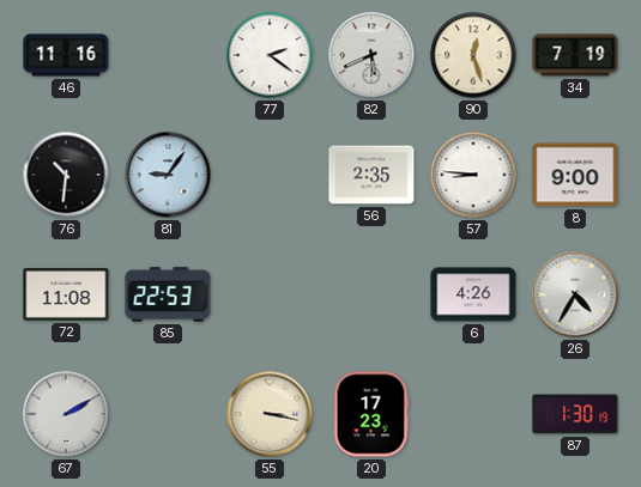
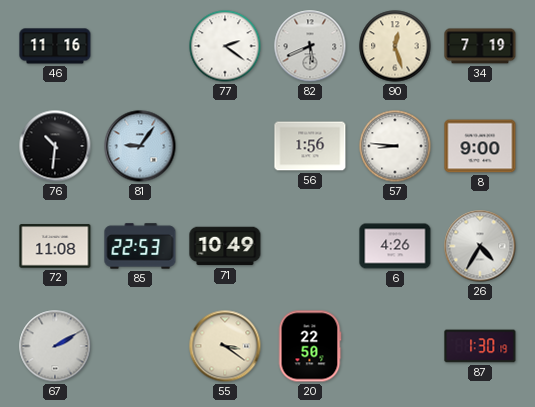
56: 2:35 -> 1:56 (310, 146)
71: none -> 10:49 (225, 246)
55: 3:17 -> 3:21 (225, 346)
20: 17:23 -> 22:50 (310, 346)
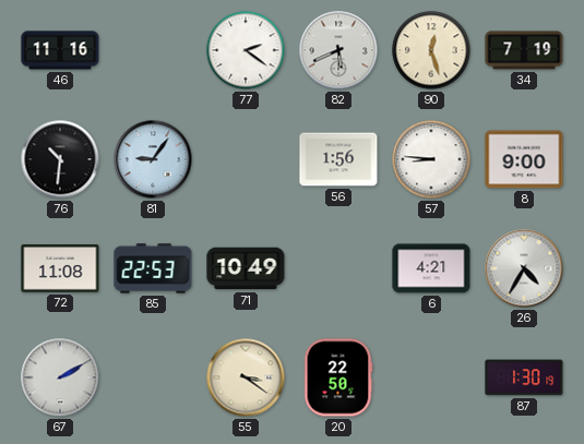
6: 4:26 -> 4:21 (431, 268)
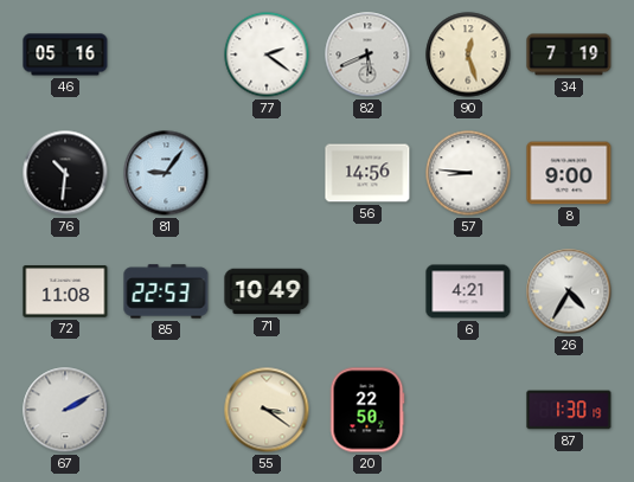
46: 11:16 -> 05:16 (65, 54)
56: 1:56 -> 14:56 (367, 173)
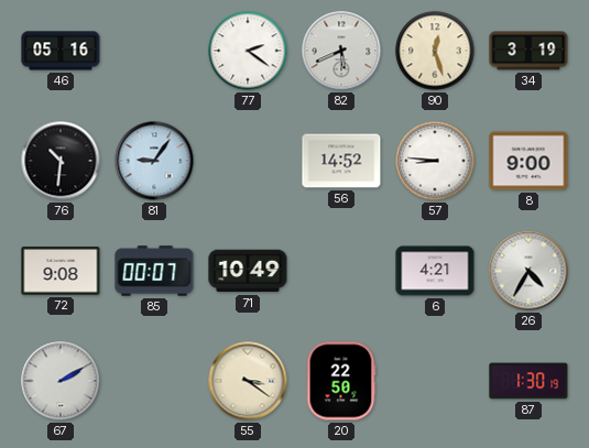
34: 7:19 -> 3:19 (528, 51)
56: 14:56 -> 14:52 (341, 161)
72: 11:08 -> 9:08 (61, 271)
85: 22:53 -> 00:07 (154, 271)
